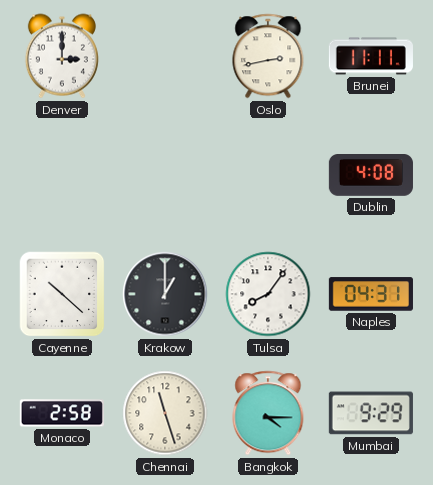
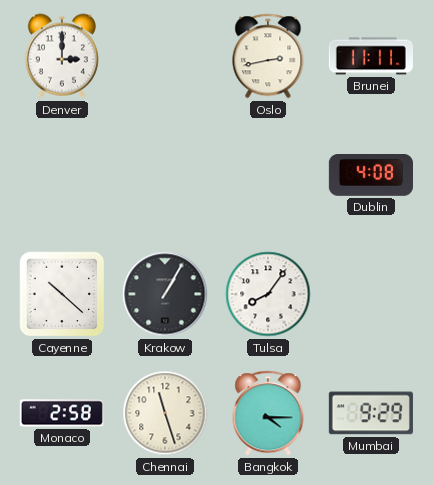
Krakow: 1:00 -> 1:05 (165, 294)
Naples: 04:31 -> none (371, 294)
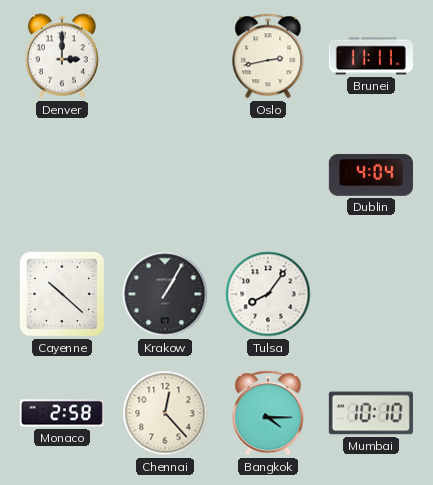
Dublin: 4:08 -> 4:04 (371, 175)
Chennai: 11:27 -> 12:23 (165, 413)
Mumbai: 9:29 -> 10:10 (371, 413)
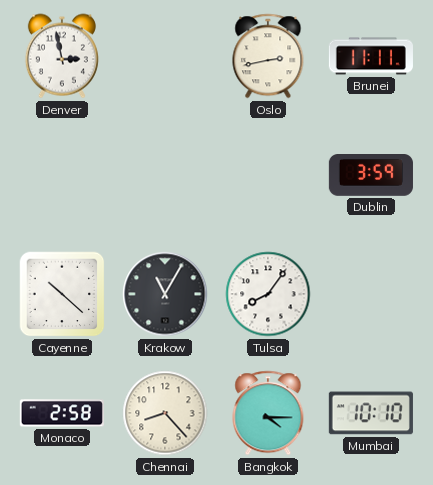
Denver: 3:00 -> 2:58 (62, 56)
Dublin: 4:04 -> 3:59 (371, 175)
Krakow: 1:05 -> 11:05 (165, 294)
Chennai: 12:23 -> 8:23 (165, 413)
